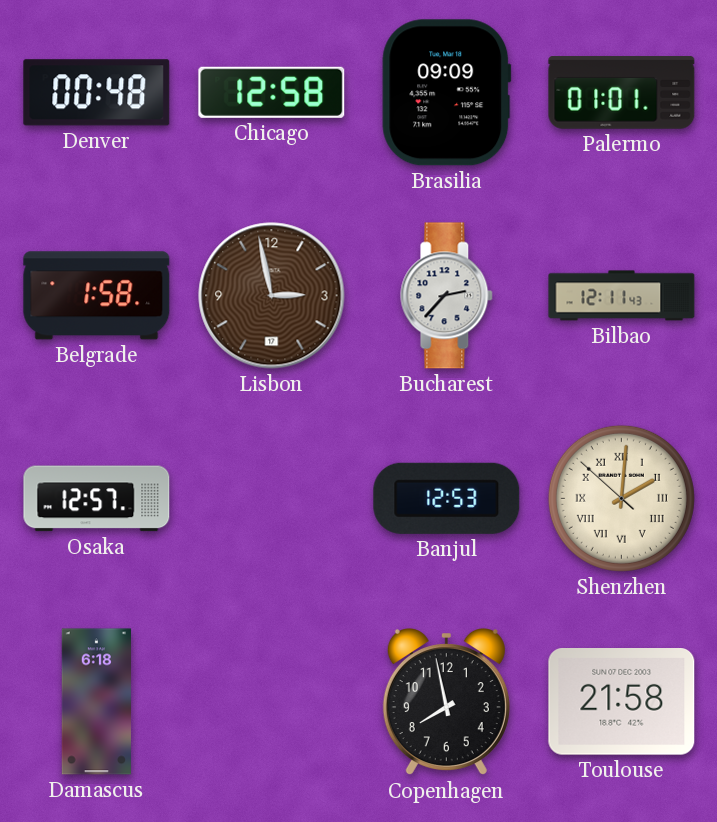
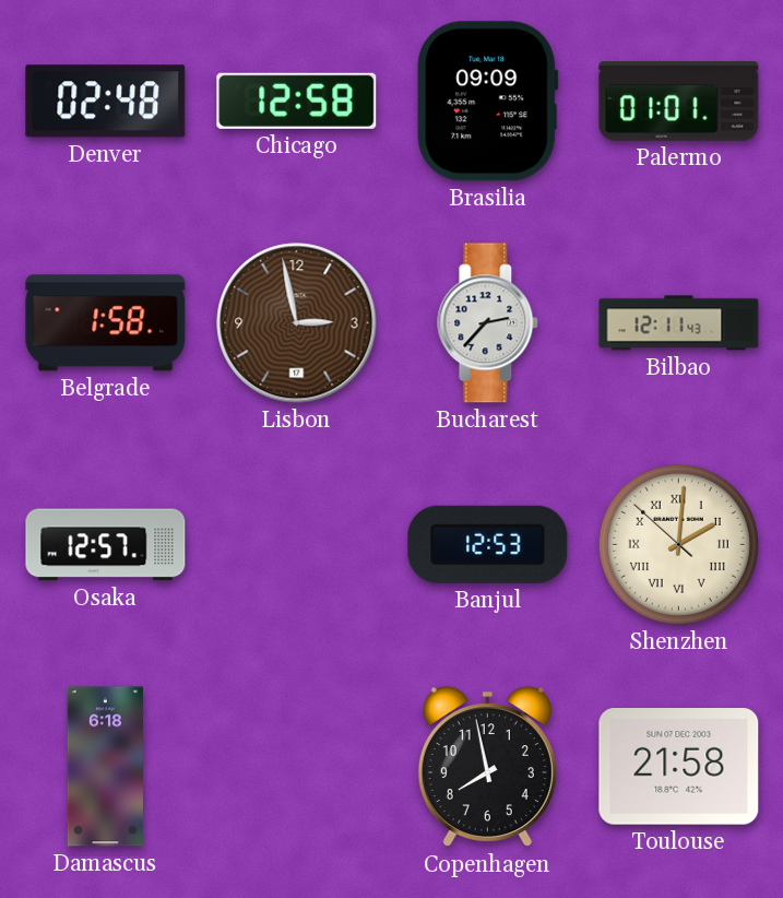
Denver: 00:48 -> 02:48 (106, 102)
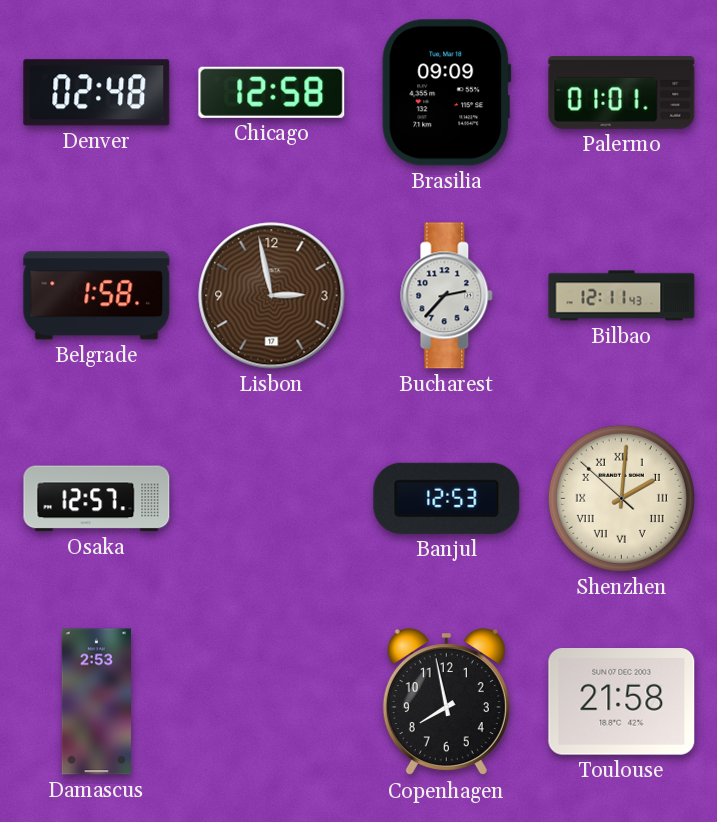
Damascus: 6:18 -> 2:53 (97, 702)
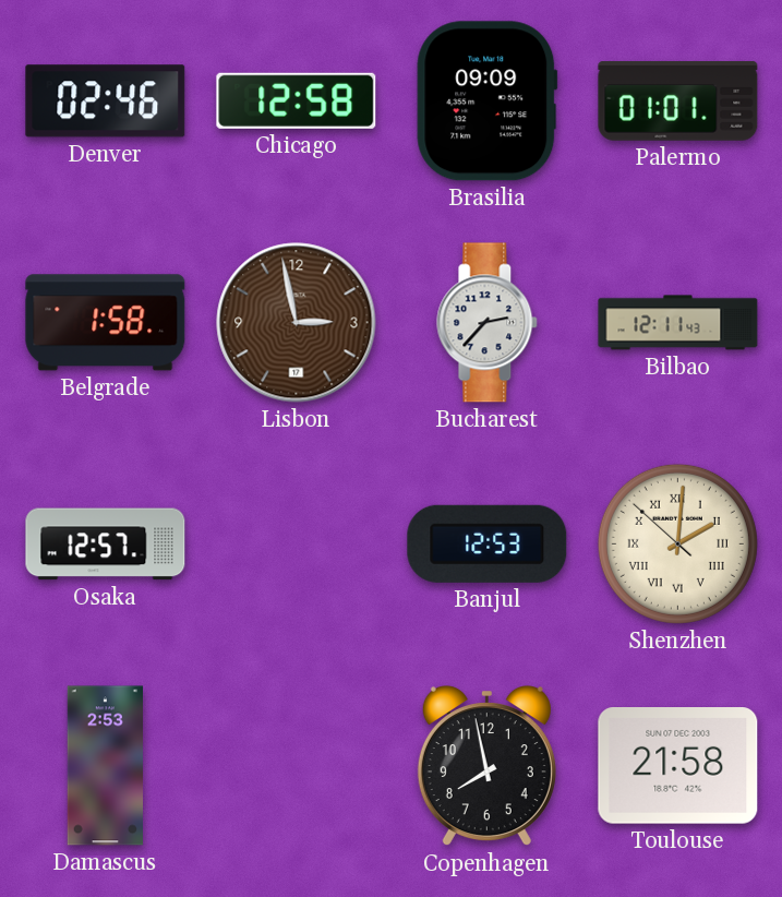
Denver: 02:48 -> 02:46 (106, 101)
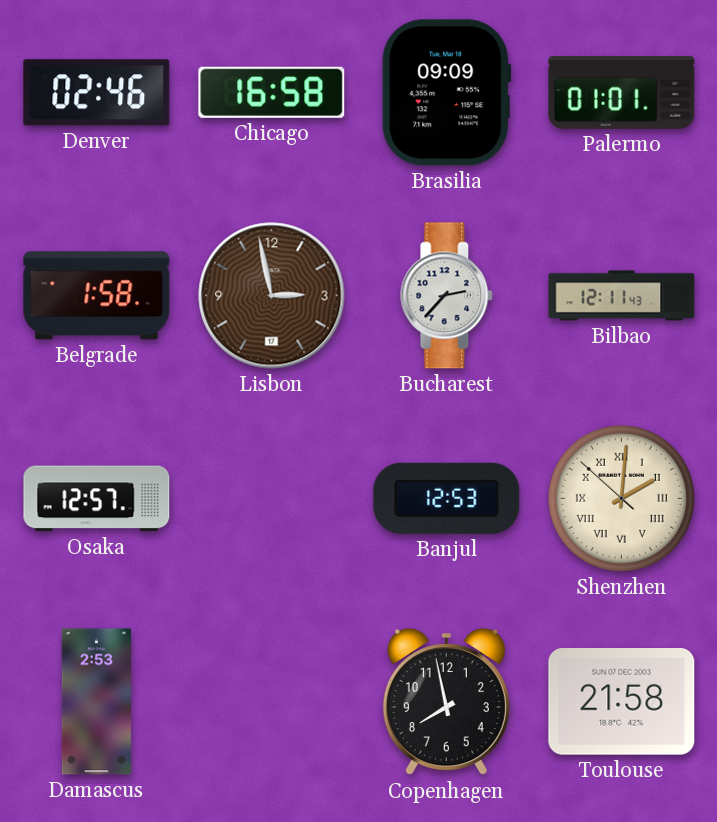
Chicago: 12:58 -> 16:58 (272, 92)
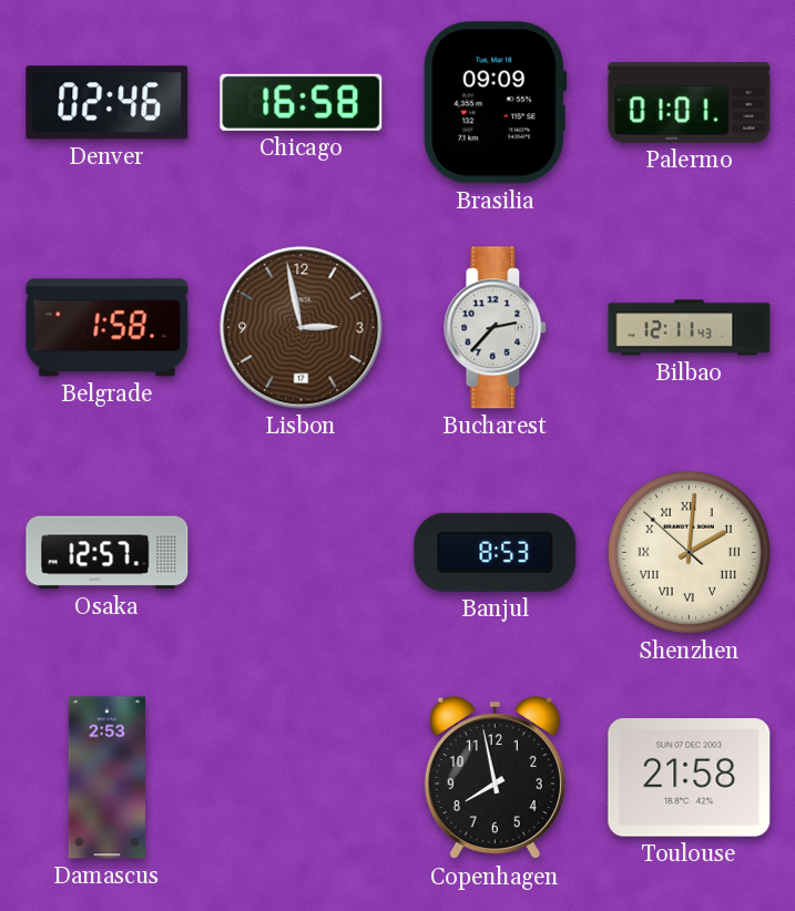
Banjul: 12:53 -> 8:53 (496, 552)
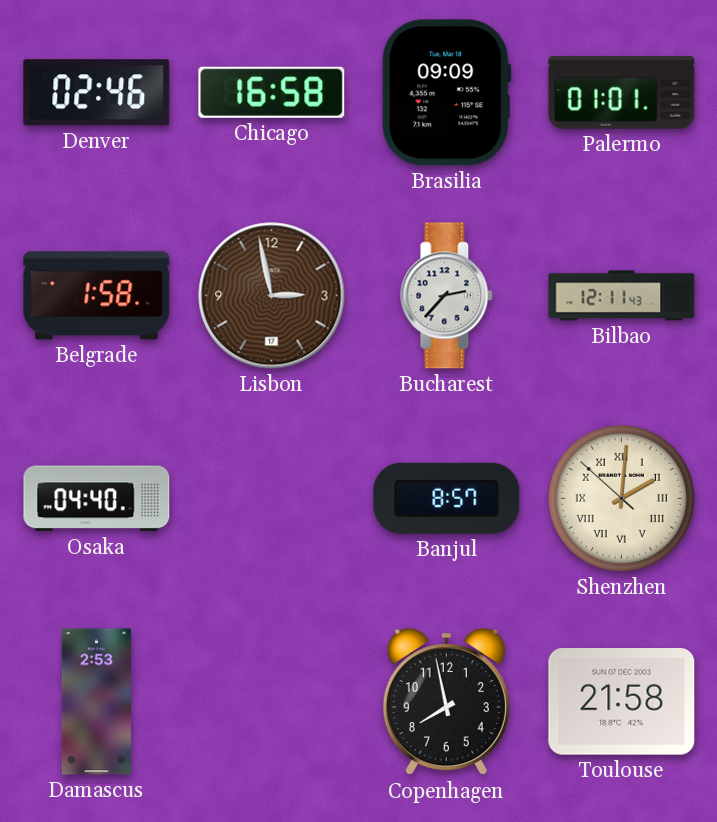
Osaka: 12:57 -> 04:40 (97, 499)
Banjul: 8:53 -> 8:57 (447, 498)
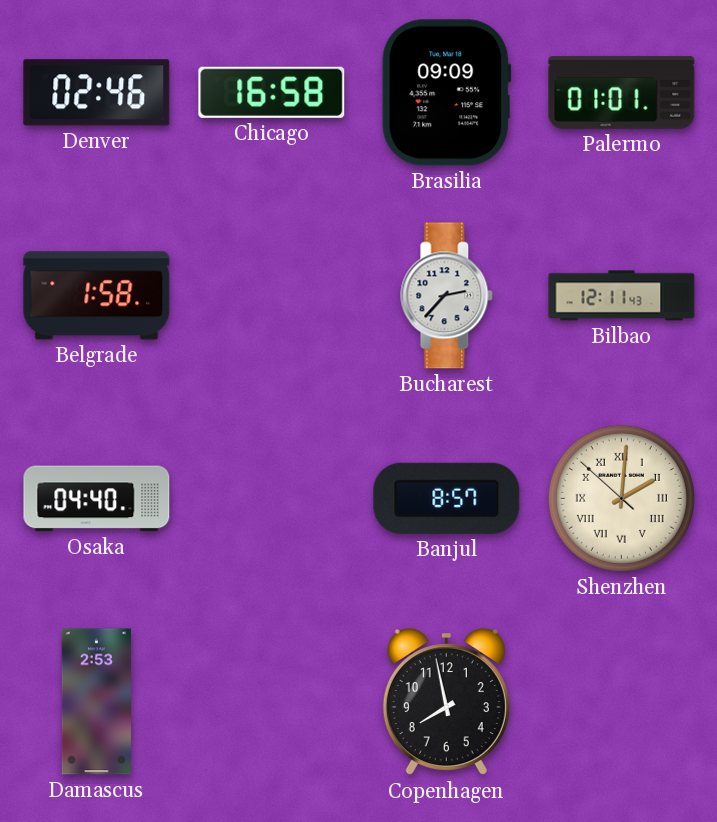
Lisbon: 2:58 -> none (272, 296)
Toulouse: 21:58 -> none (622, 702)
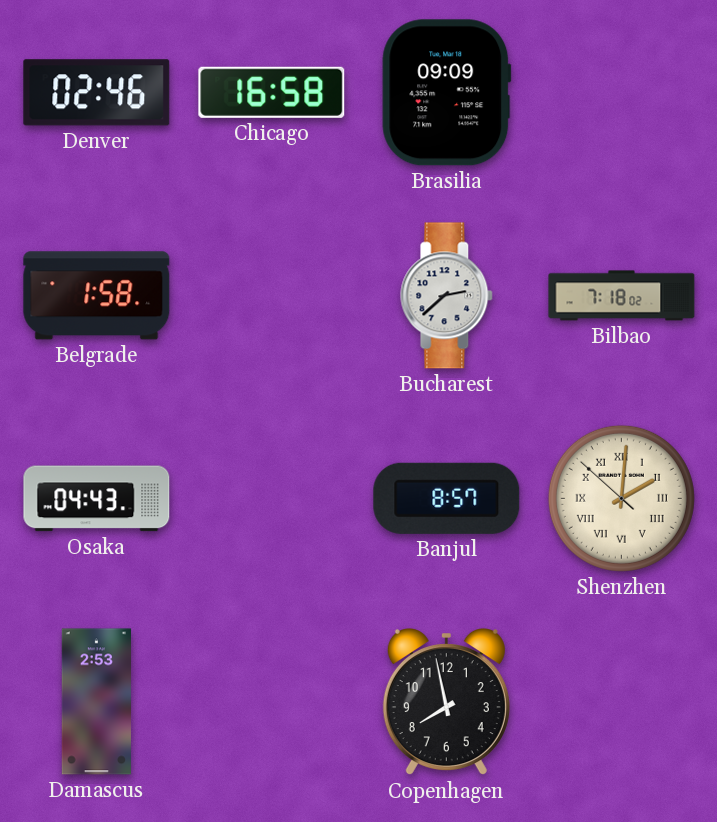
Palermo: 01:01 -> none (622, 93)
Bucharest: 2:37 -> 2:38 (447, 296)
Bilbao: 12:11 -> 7:18 (622, 296)
Osaka: 04:40 -> 04:43 (97, 499)
